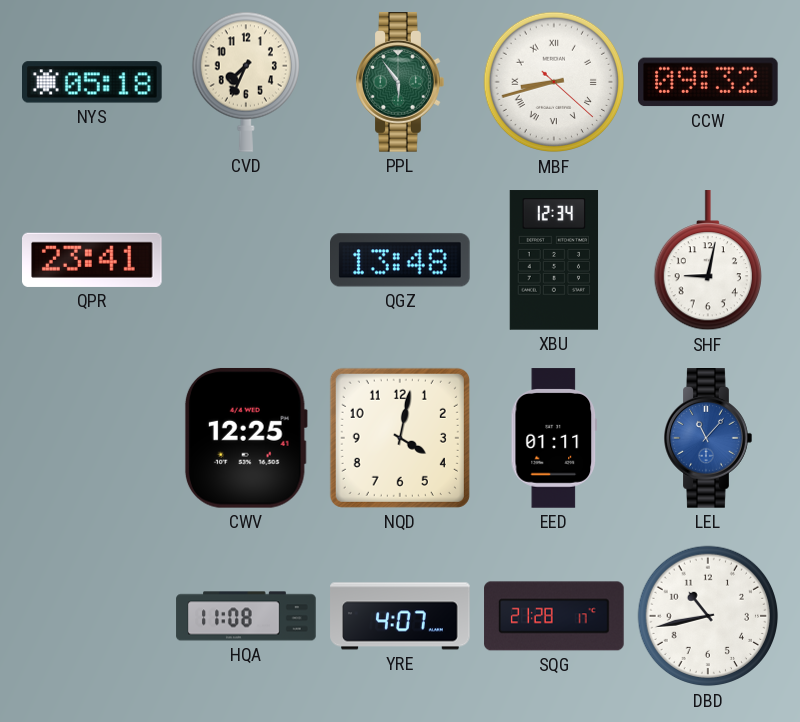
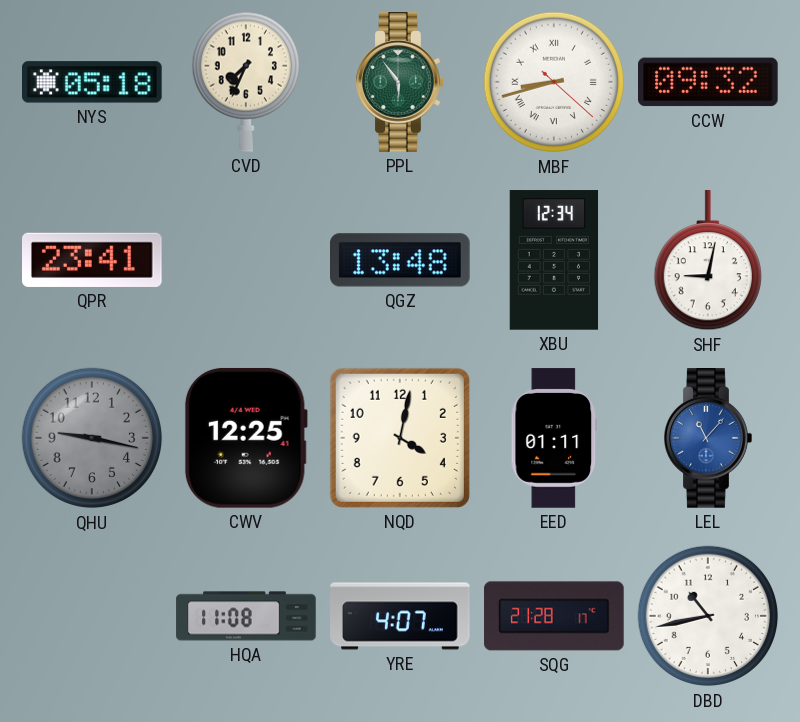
QHU: none -> 9:17 (92, 438)
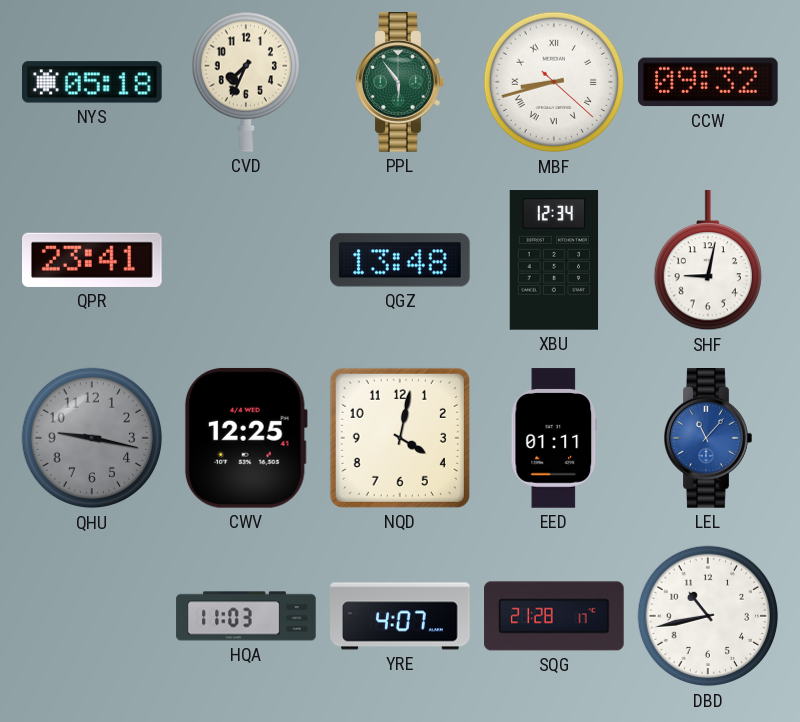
HQA: 11:08 -> 11:03 (246, 616)
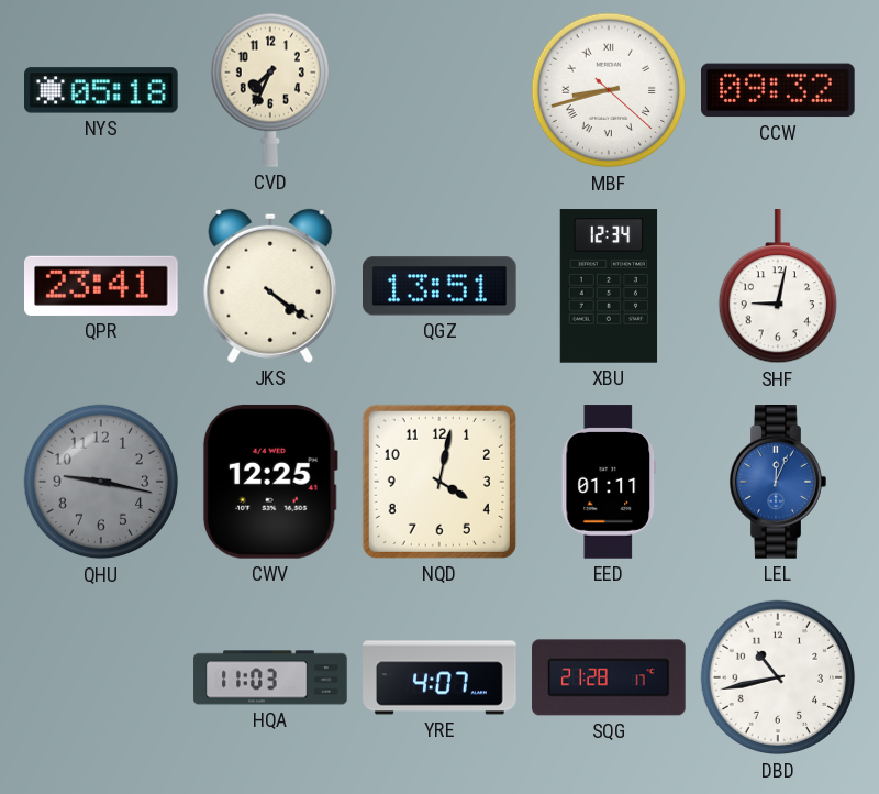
PPL: 5:54 -> none (400, 82)
JKS: none -> 4:21 (270, 286)
QGZ: 13:48 -> 13:51 (439, 286)
LEL: 11:07 -> 12:04 (778, 482)
